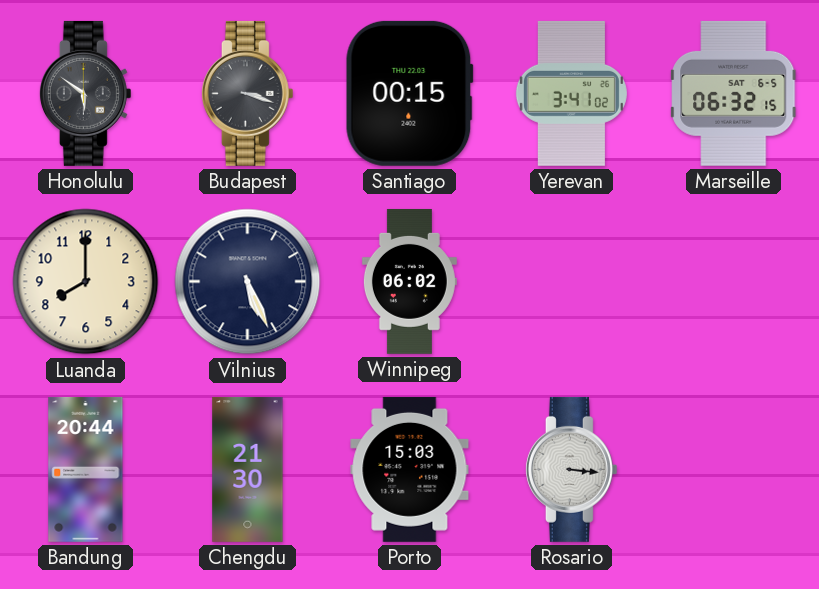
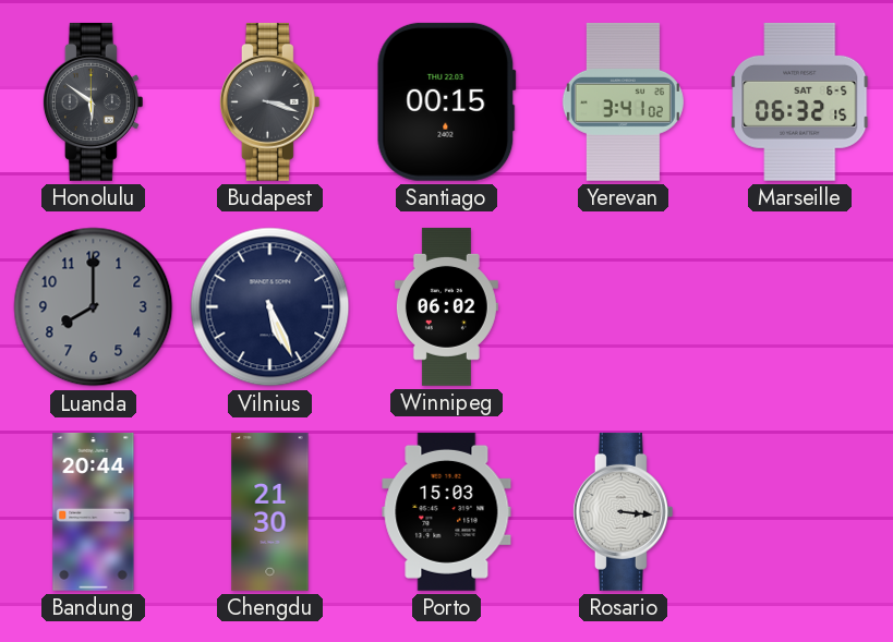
Luanda dial: cream -> grey (94, 307)
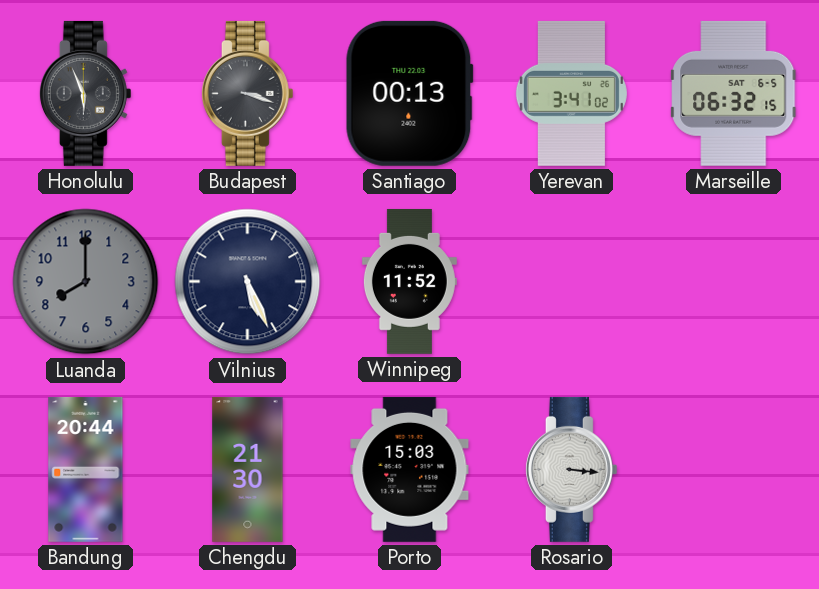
Honolulu: 5:51 -> 5:56 (85, 93)
Santiago: 00:15 -> 00:13 (409, 93)
Winnipeg: 06:02 -> 11:52 (409, 281)
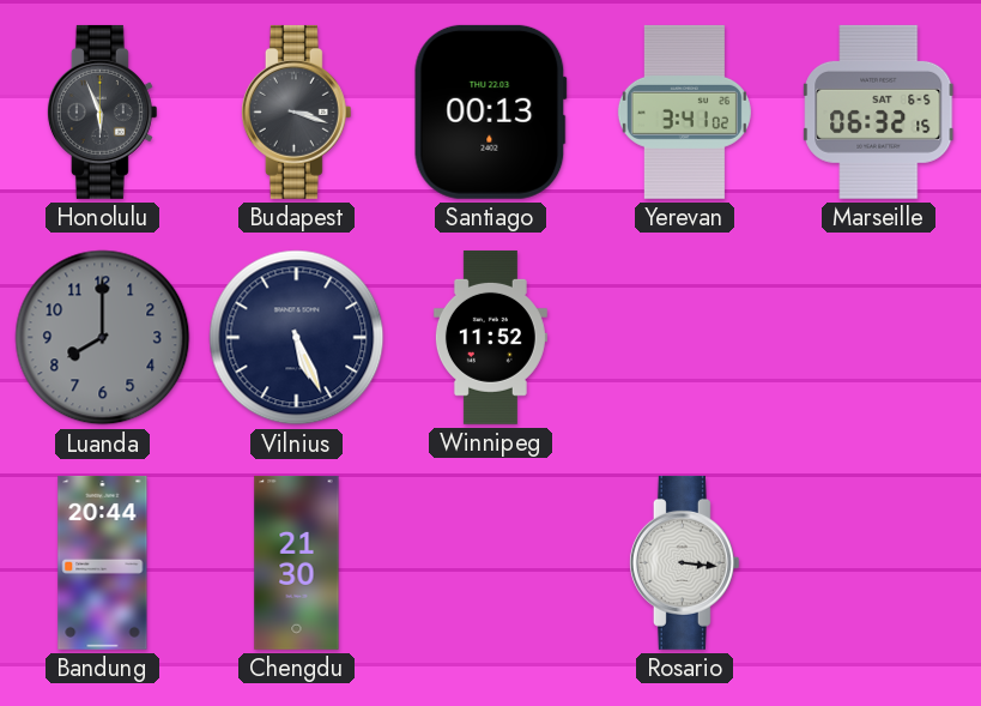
Porto: 15:03 -> none (410, 469)
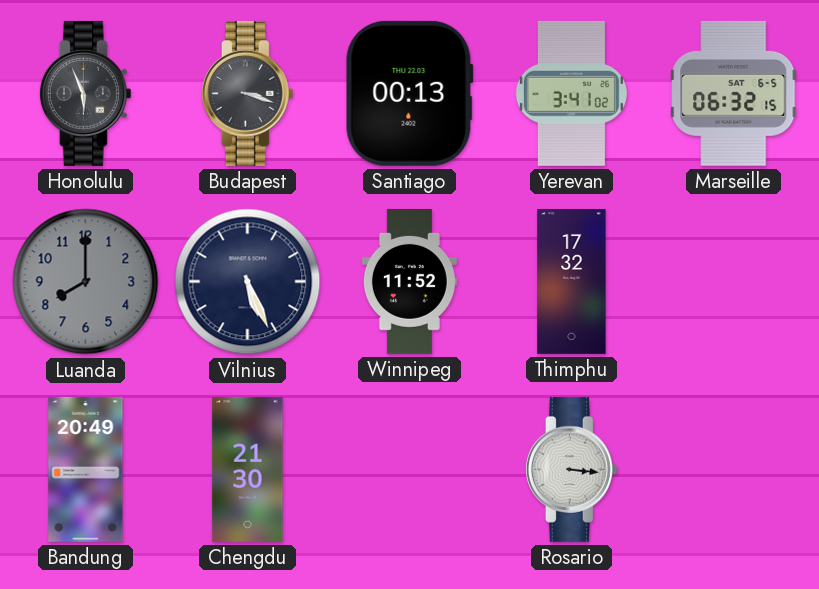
Thimphu: none -> 17:32 (572, 281)
Bandung: 20:44 -> 20:49 (86, 469)
